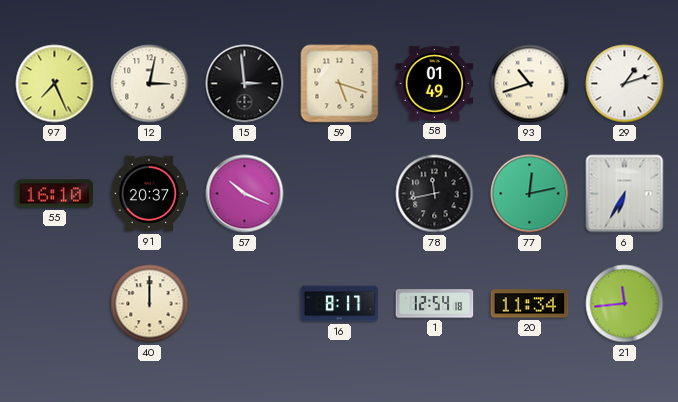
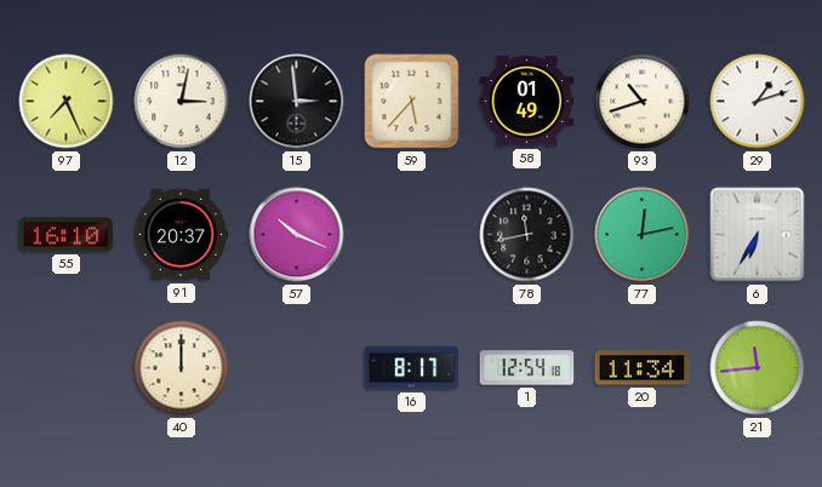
59: 5:18 -> 5:37 (412, 102)
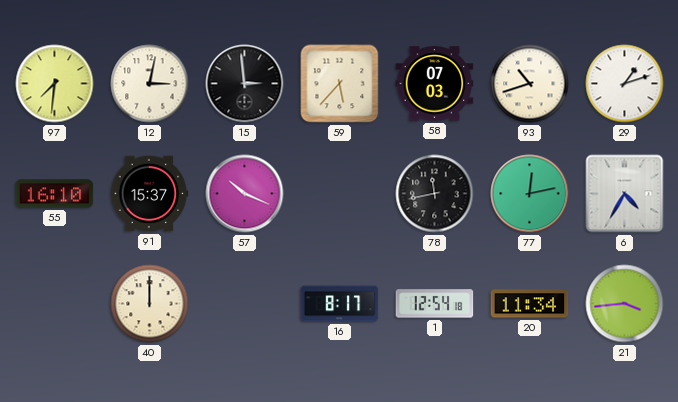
97: 7:26 -> 7:31 (55, 84)
58: 01:49 -> 07:03 (435, 84)
91: 20:37 -> 15:37 (149, 194)
6: 6:35 -> 4:35 (625, 194)
21: 11:44 -> 3:44 (625, 304)
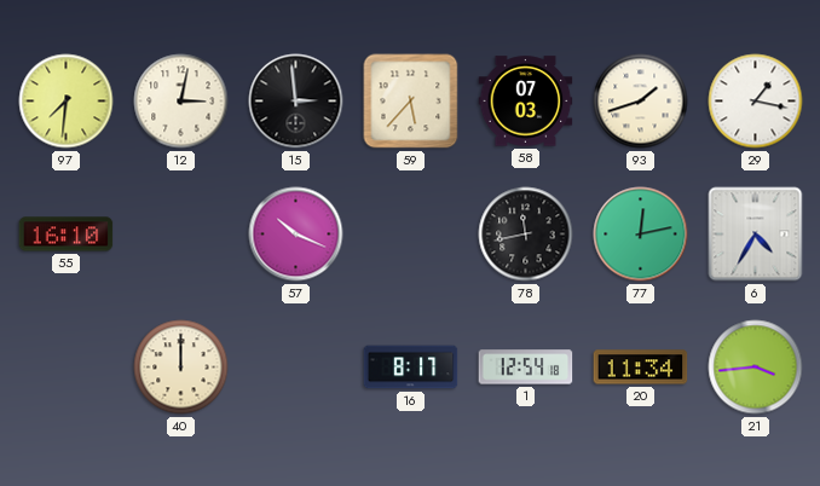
93: 10:42 -> 1:42 (641, 102)
29: 1:12 -> 1:17 (756, 102)
91: 15:37 -> none (149, 194)
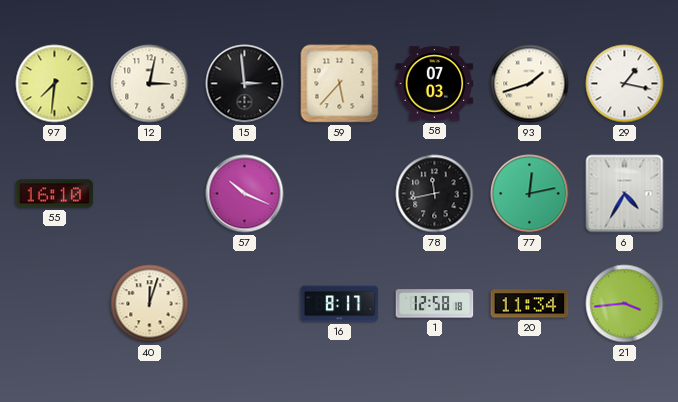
40: 12:00 -> 12:03 (150, 304)
1: 12:54 -> 12:58 (435, 304)
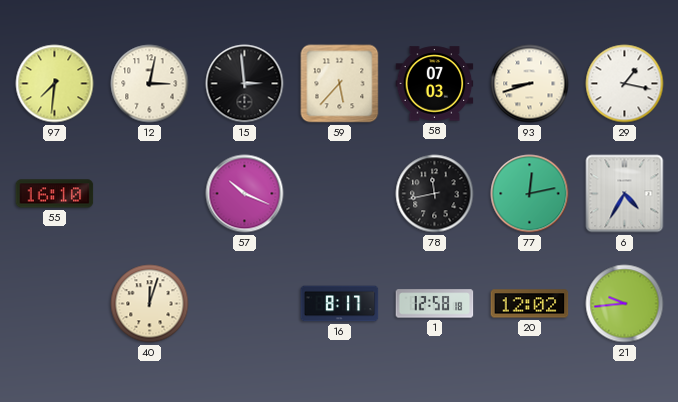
93: 1:42 -> 8:42 (530, 84)
20: 11:34 -> 12:02 (530, 304)
21: 3:44 -> 9:44 (625, 304)
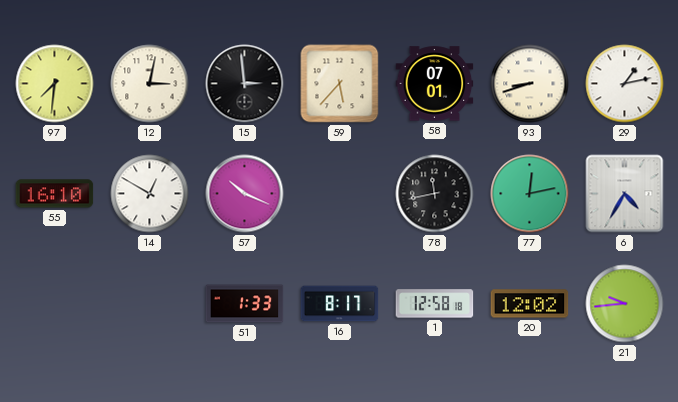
58: 07:03 -> 07:01 (435, 84)
29: 1:17 -> 1:13 (625, 84)
14: none -> 12:50 (150, 194)
40: 12:03 -> none (150, 304)
51: none -> 1:33 (245, 304)
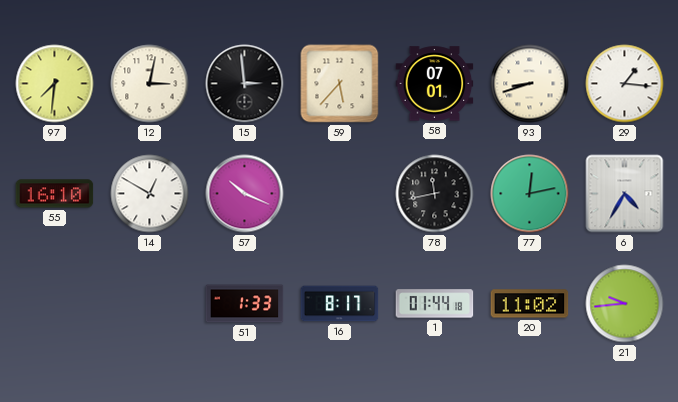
29: 1:13 -> 1:16 (625, 84)
1: 12:58 -> 01:44 (435, 304)
20: 12:02 -> 11:02 (530, 304)
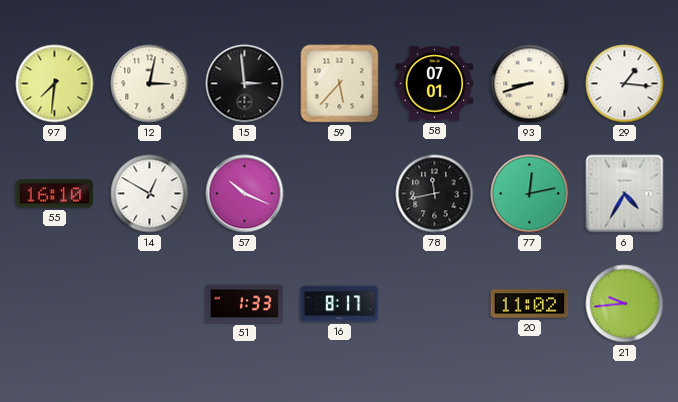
1: 01:44 -> none (435, 304)
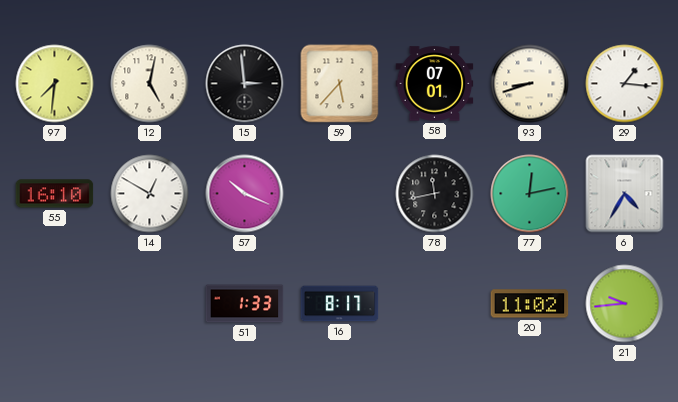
12: 3:02 -> 5:02 (150, 84)
